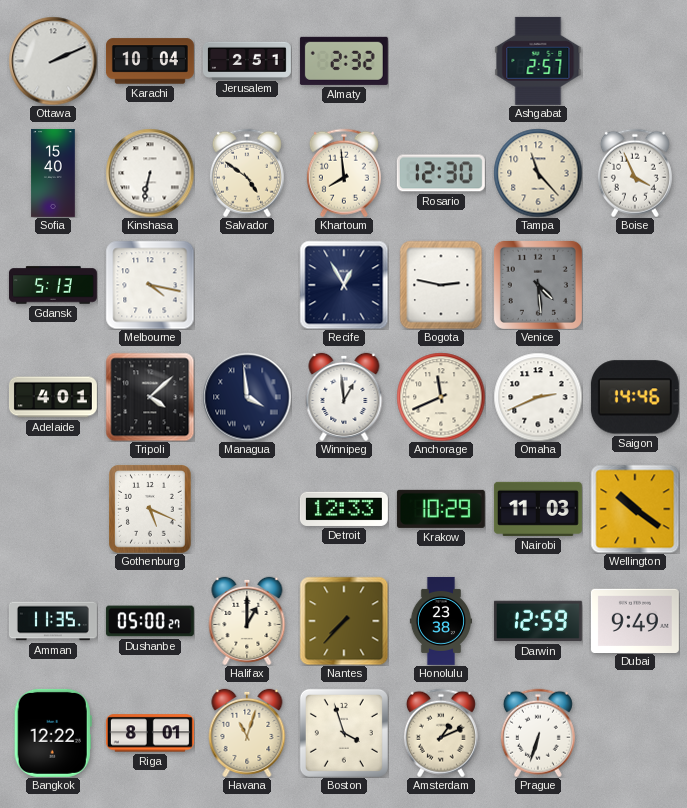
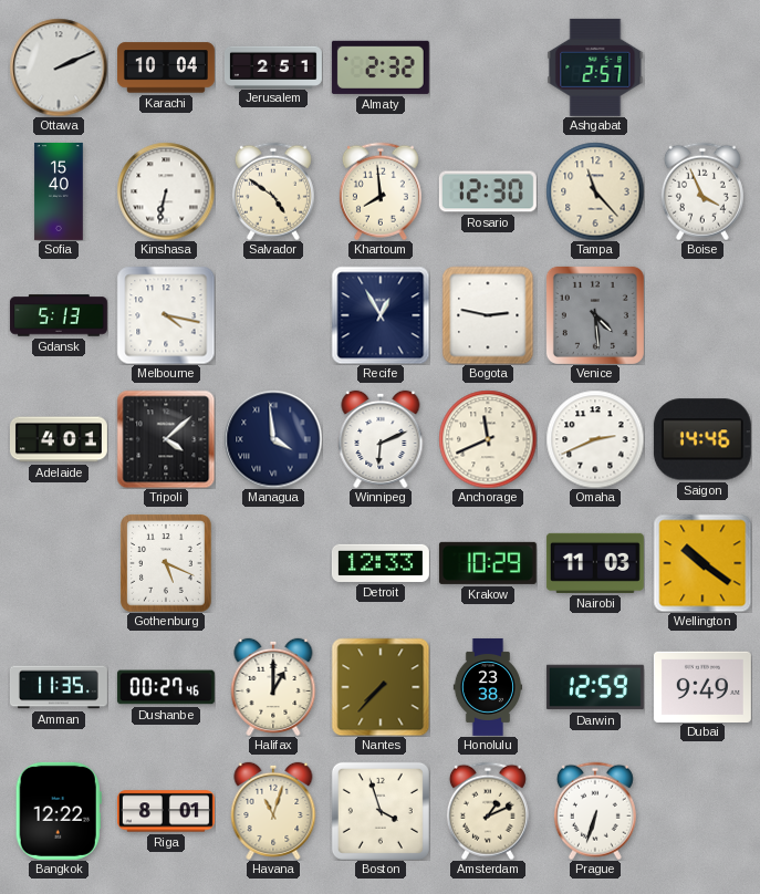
Winnipeg: 12:59 -> 6:11 (381, 439)
Dushanbe: 05:00 -> 00:27 (166, 687)
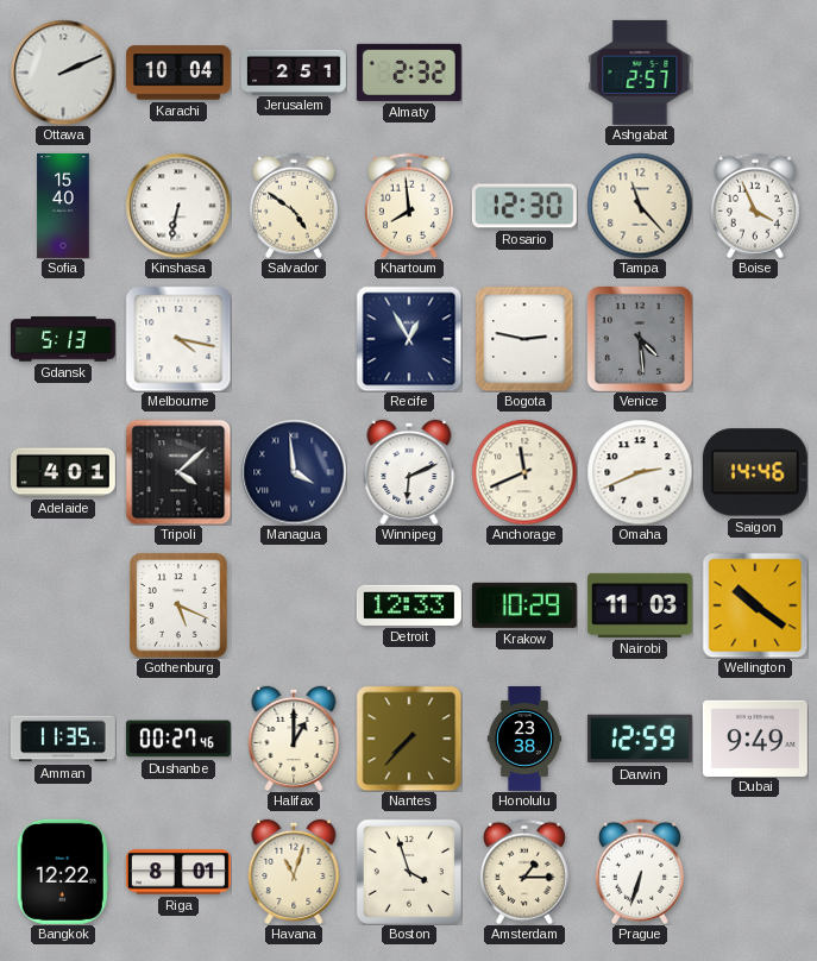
Amsterdam: 1:11 -> 1:15 (524, 872)
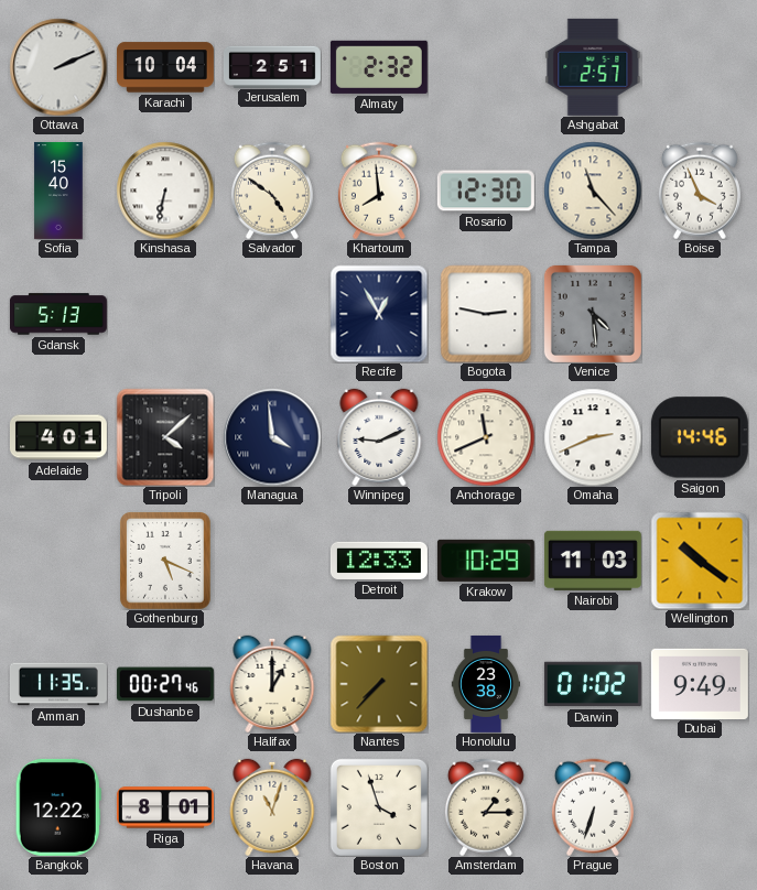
Melbourne: 4:17 -> none (178, 339)
Winnipeg: 6:11 -> 9:11 (379, 437)
Darwin: 12:59 -> 01:02 (593, 684)
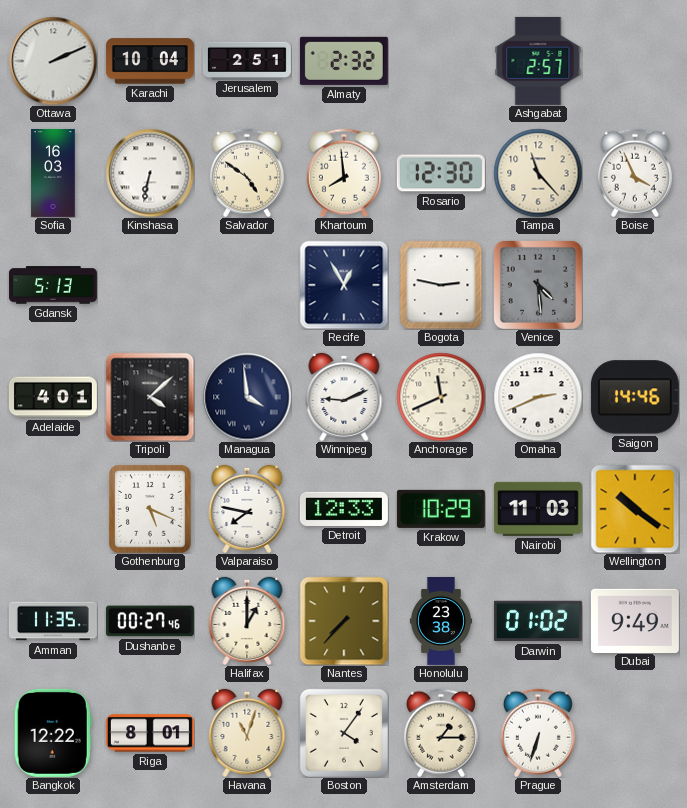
Sofia: 15:40 -> 16:03 (53, 173)
Valparaiso: none -> 7:47 (247, 509)
Boston: 3:57 -> 4:06 (344, 733)
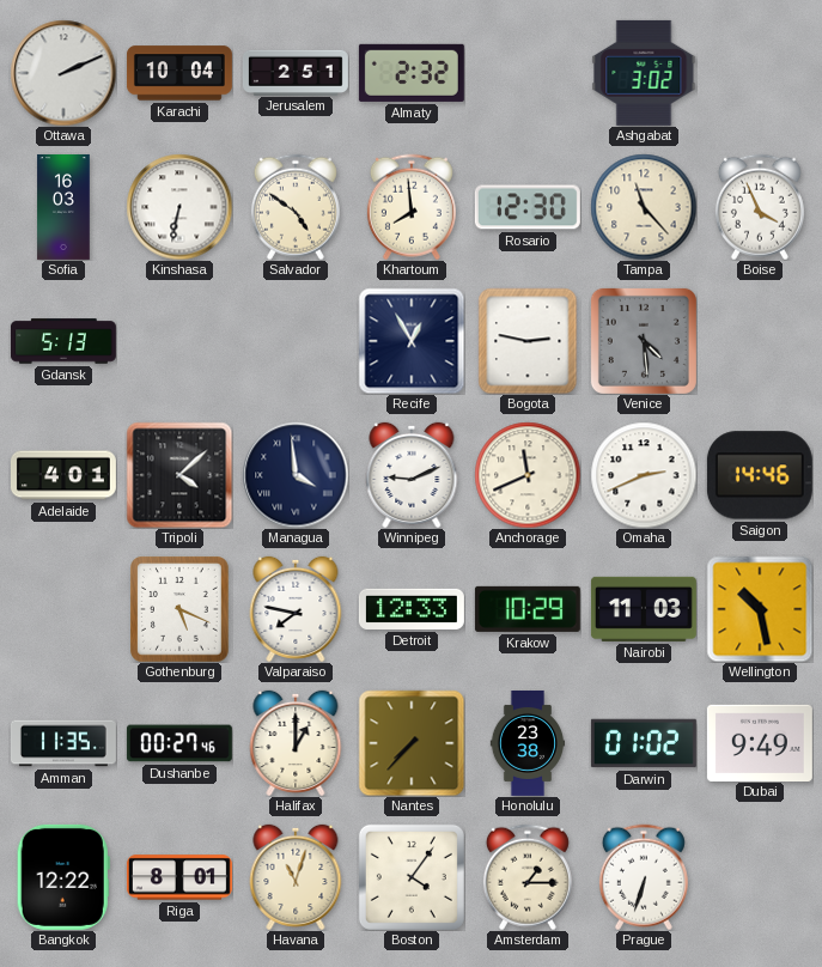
Ashgabat: 2:57 -> 3:02 (644, 73)
Wellington: 10:21 -> 10:28 (760, 609)
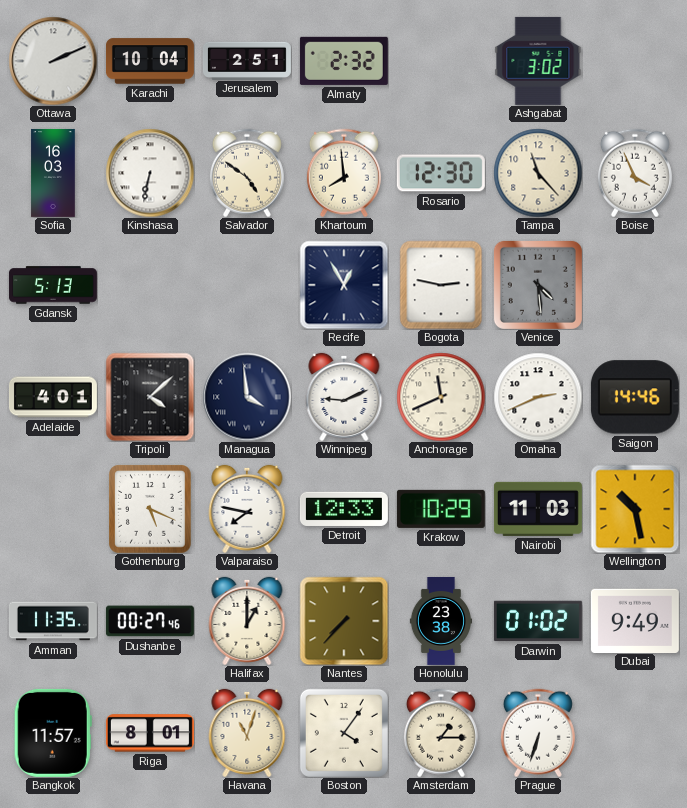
Bangkok: 12:22 -> 11:57 (53, 733)
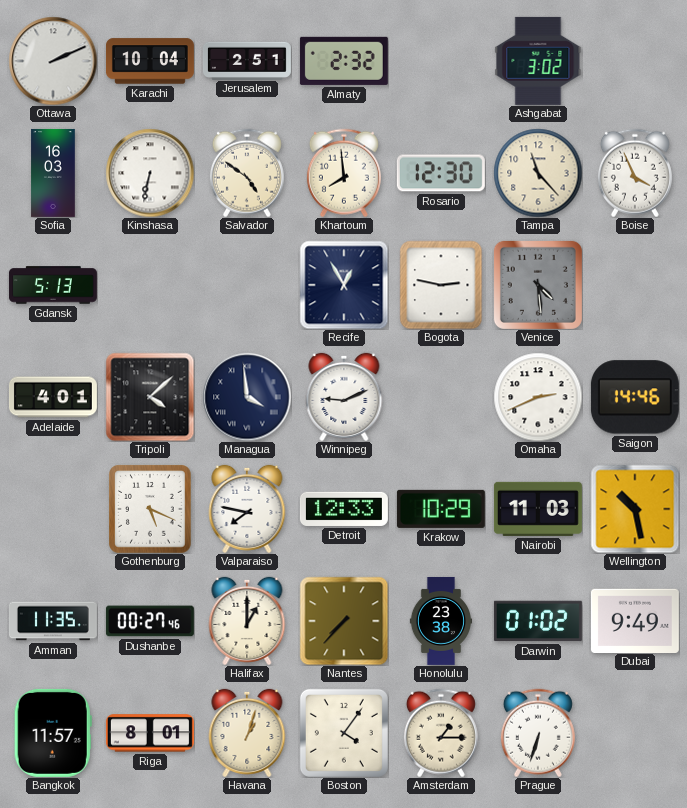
Anchorage: 11:41 -> none (441, 397)
Havana: 11:03 -> 1:03 (247, 733)
